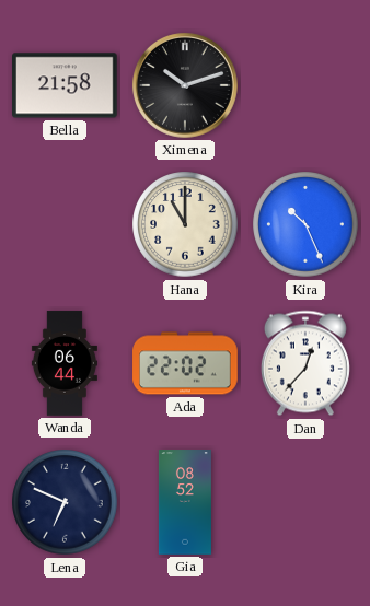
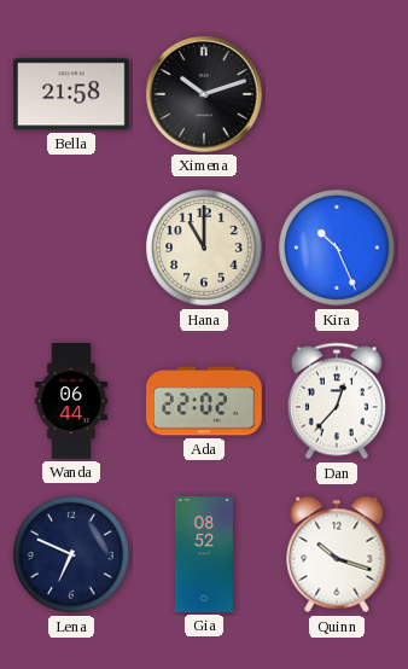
Quinn: none -> 10:18 (337, 554)
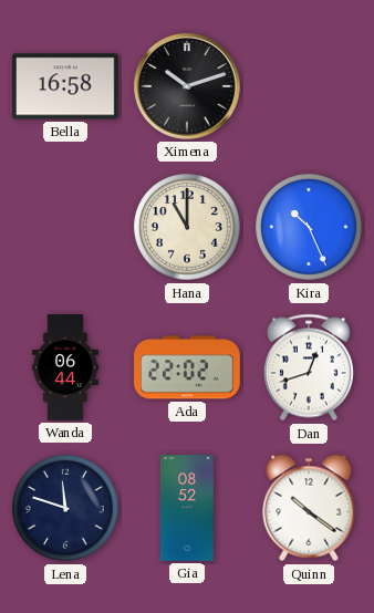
Bella: 21:58 -> 16:58 (66, 86)
Dan: 12:37 -> 12:42 (309, 367)
Lena: 6:49 -> 11:48 (65, 508)
Quinn: 10:18 -> 10:21 (309, 508)
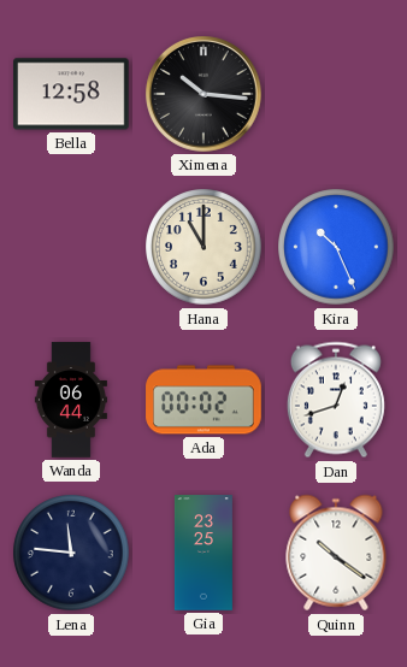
Bella: 16:58 -> 12:58 (72, 94)
Ximena: 10:12 -> 10:16 (203, 94)
Ada: 22:02 -> 00:02 (203, 400)
Lena: 11:48 -> 11:46 (71, 553)
Gia: 08:52 -> 23:25 (203, 553)
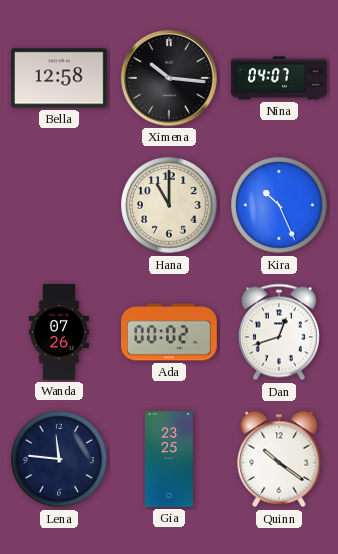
Nina: none -> 04:07 (279, 78)
Wanda: 06:44 -> 07:26 (59, 332)
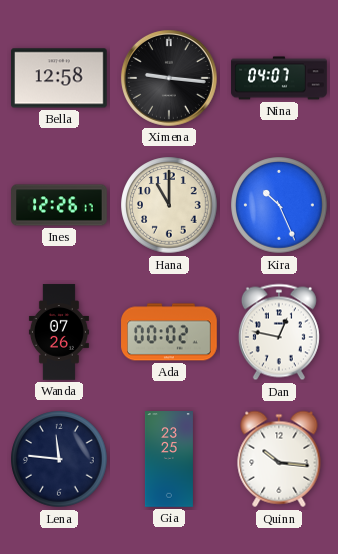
Ximena: 10:16 -> 9:16 (169, 78)
Ines: none -> 12:26 (59, 205)
Dan: 12:42 -> 12:47 (279, 332)
Quinn: 10:21 -> 10:16 (279, 459)
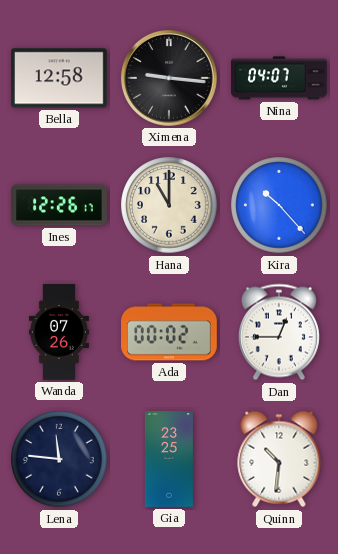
Kira: 10:26 -> 10:23 (279, 205)
Dan: 12:47 -> 12:45 (279, 332)
Quinn: 10:16 -> 10:31 (279, 459)
